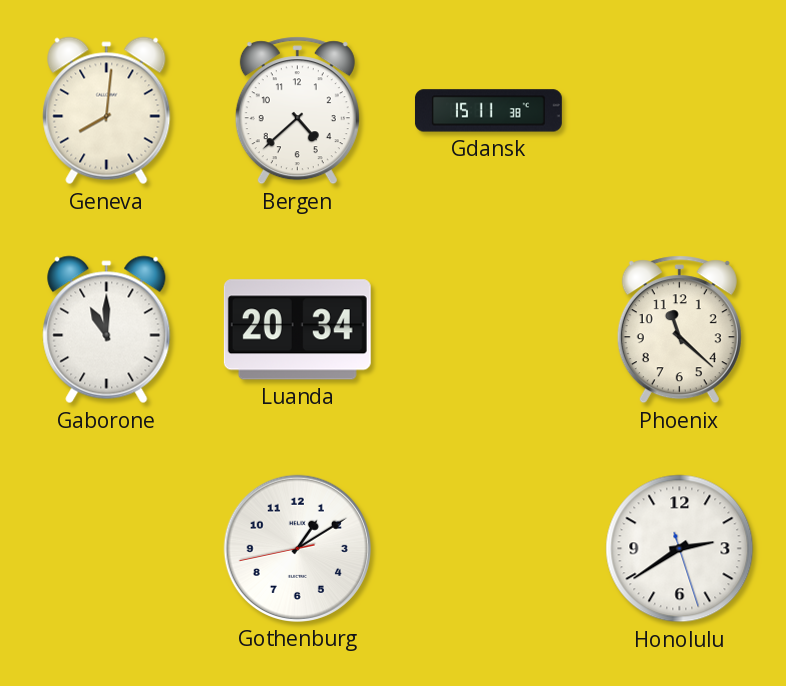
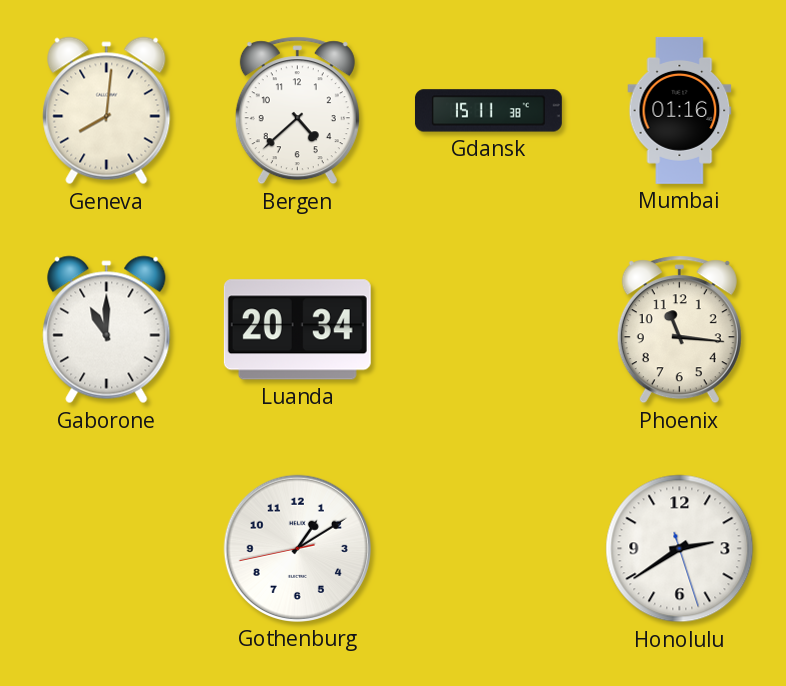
Mumbai: none -> 01:16 (680, 110)
Phoenix: 11:22 -> 11:16 (679, 330)
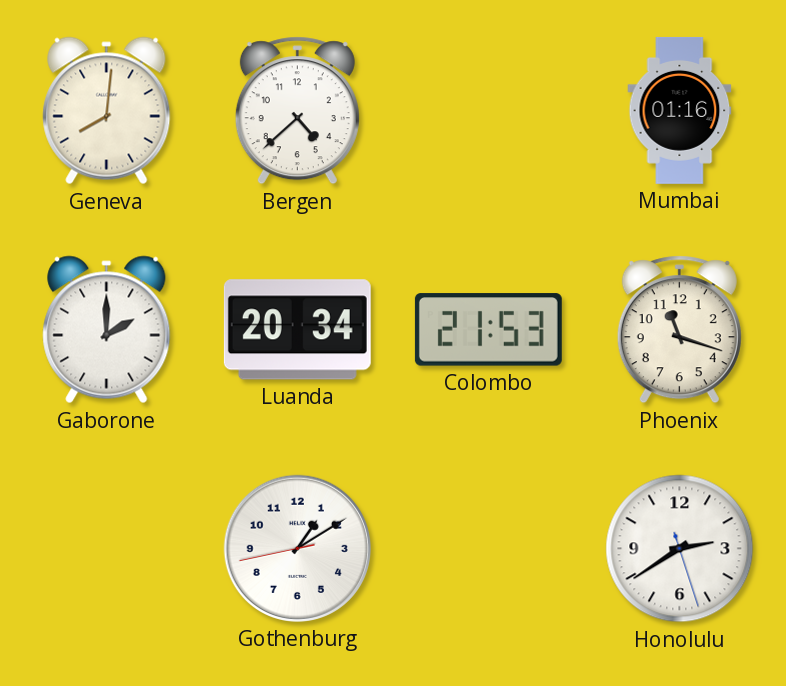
Gdansk: 15:11 -> none (488, 111)
Gaborone: 11:00 -> 2:00 (107, 330)
Colombo: none -> 21:53 (488, 330)
Phoenix: 11:16 -> 11:18 (679, 330)
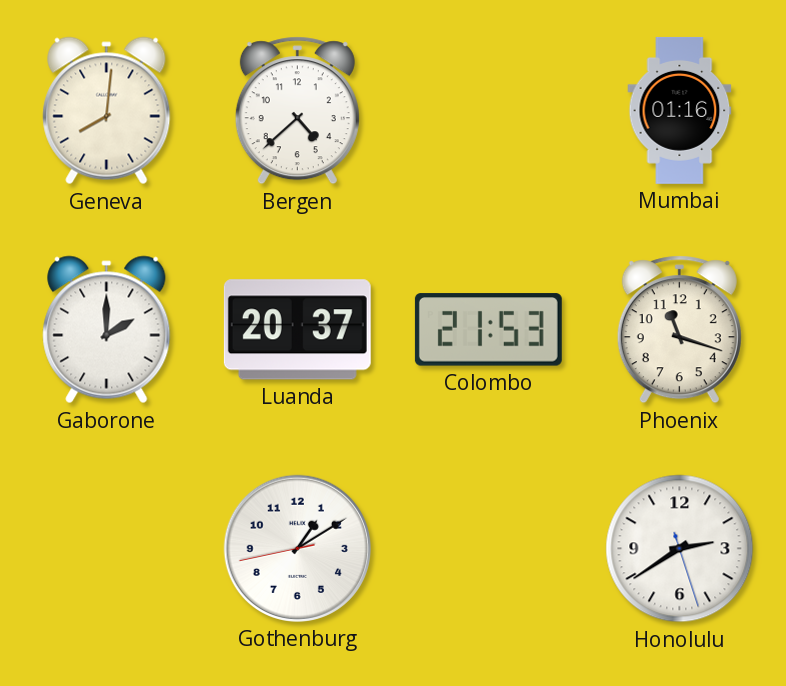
Luanda: 20:34 -> 20:37 (297, 330)
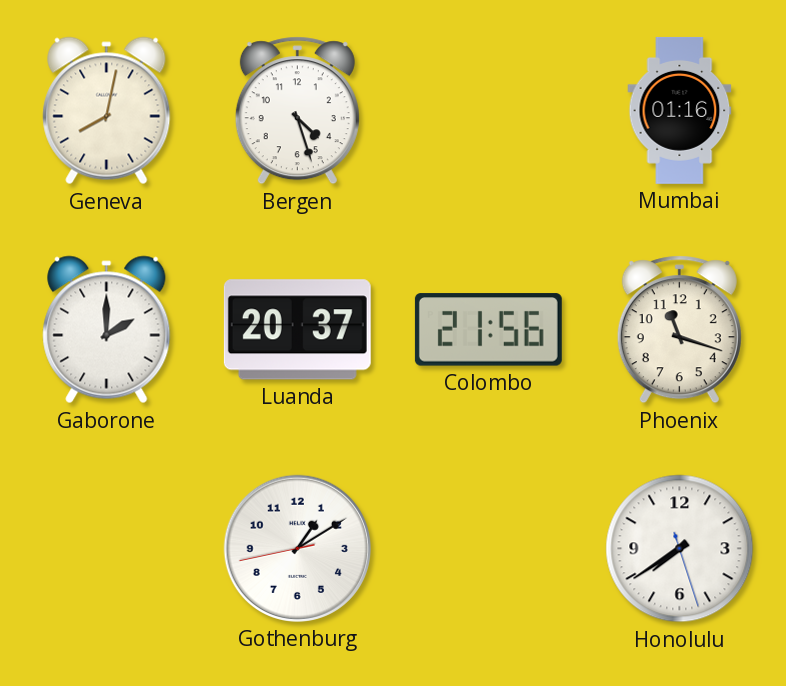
Geneva: 8:01 -> 8:02 (107, 111)
Bergen: 4:38 -> 4:27 (297, 111)
Colombo: 21:53 -> 21:56 (488, 330)
Honolulu: 2:39 -> 7:39 (680, 549)
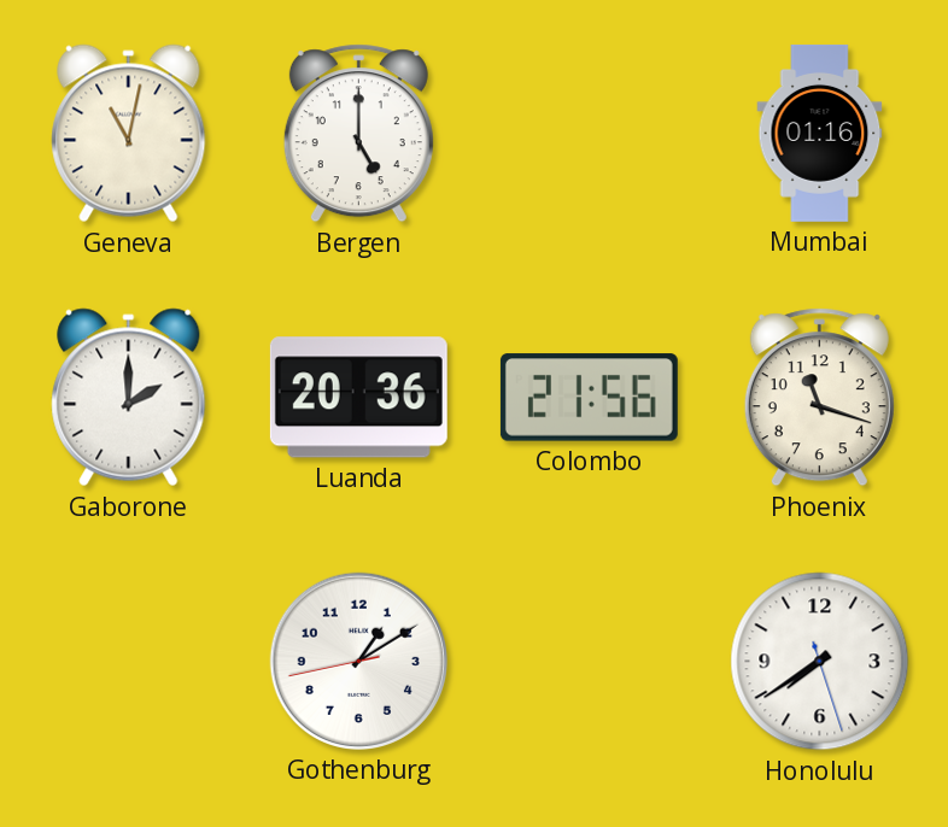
Geneva: 8:02 -> 11:02 (129, 134)
Bergen: 4:27 -> 5:00 (358, 134)
Luanda: 20:37 -> 20:36 (358, 398)
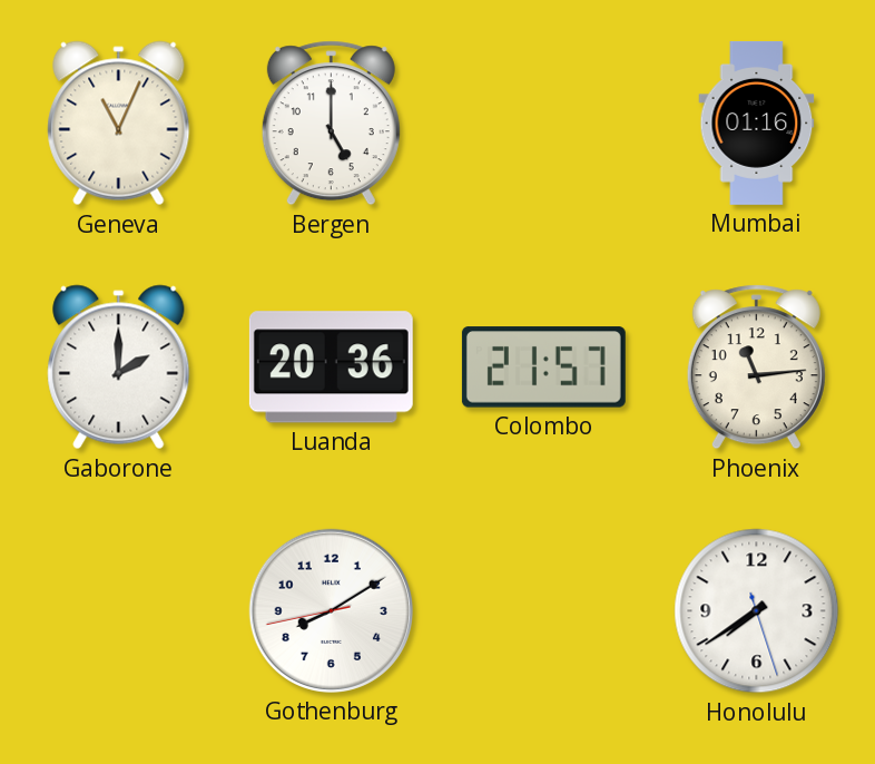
Geneva: 11:02 -> 11:04 (119, 124)
Colombo: 21:56 -> 21:57 (543, 368)
Phoenix: 11:18 -> 11:14 (756, 368)
Gothenburg: 1:09 -> 8:09 (331, 610)
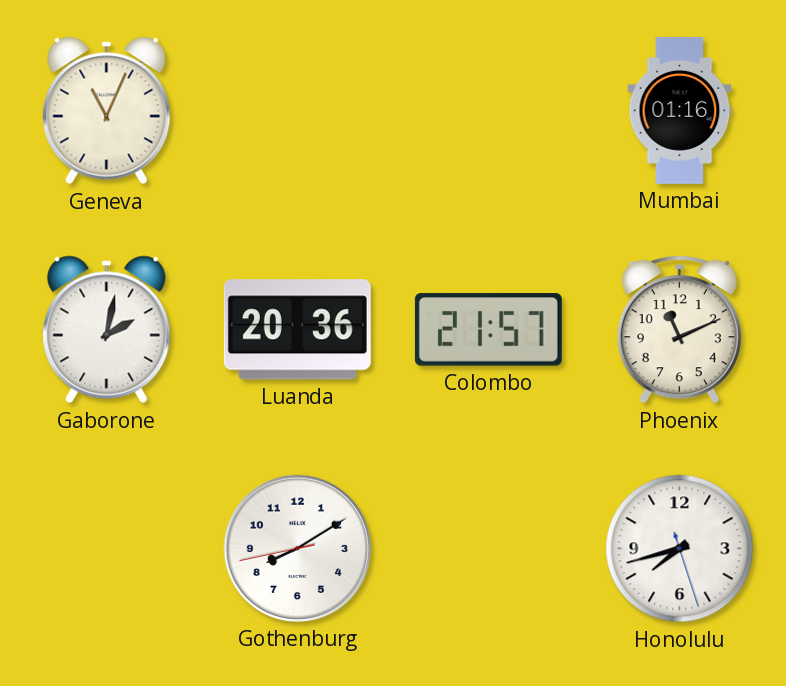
Bergen: 5:00 -> none (331, 124)
Gaborone: 2:00 -> 2:02 (107, 330)
Phoenix: 11:14 -> 11:11 (679, 330)
Honolulu: 7:39 -> 7:42 (680, 549)
